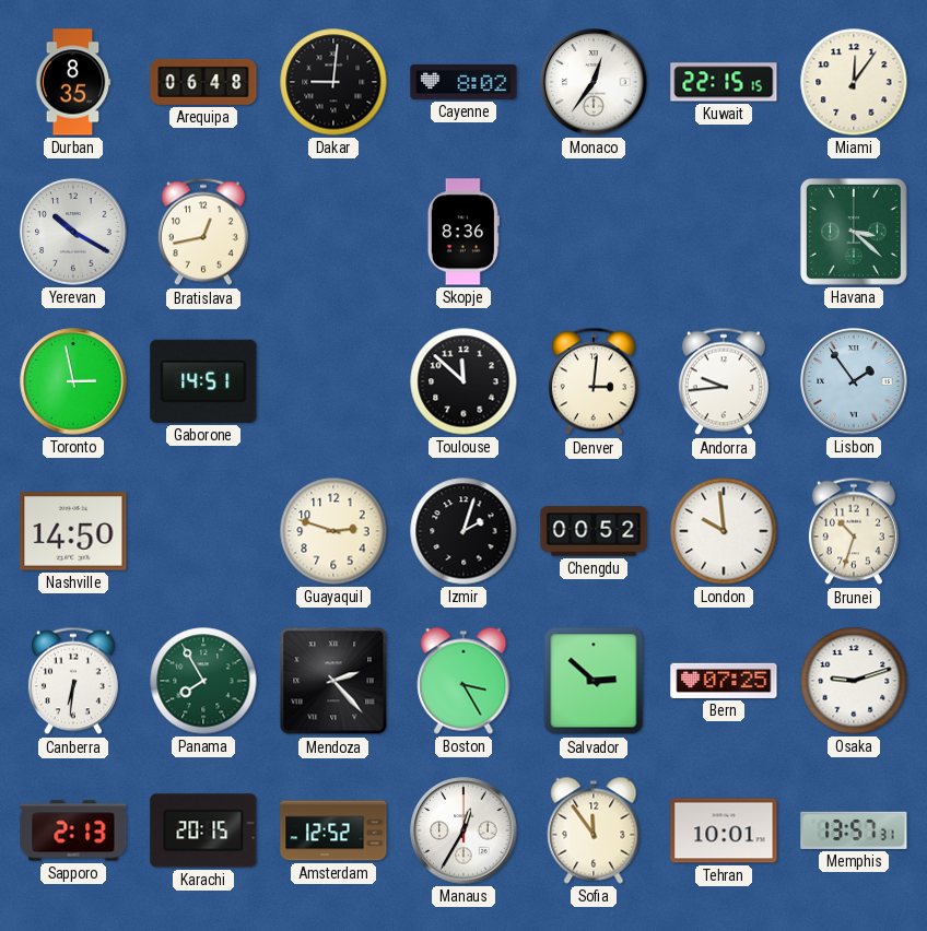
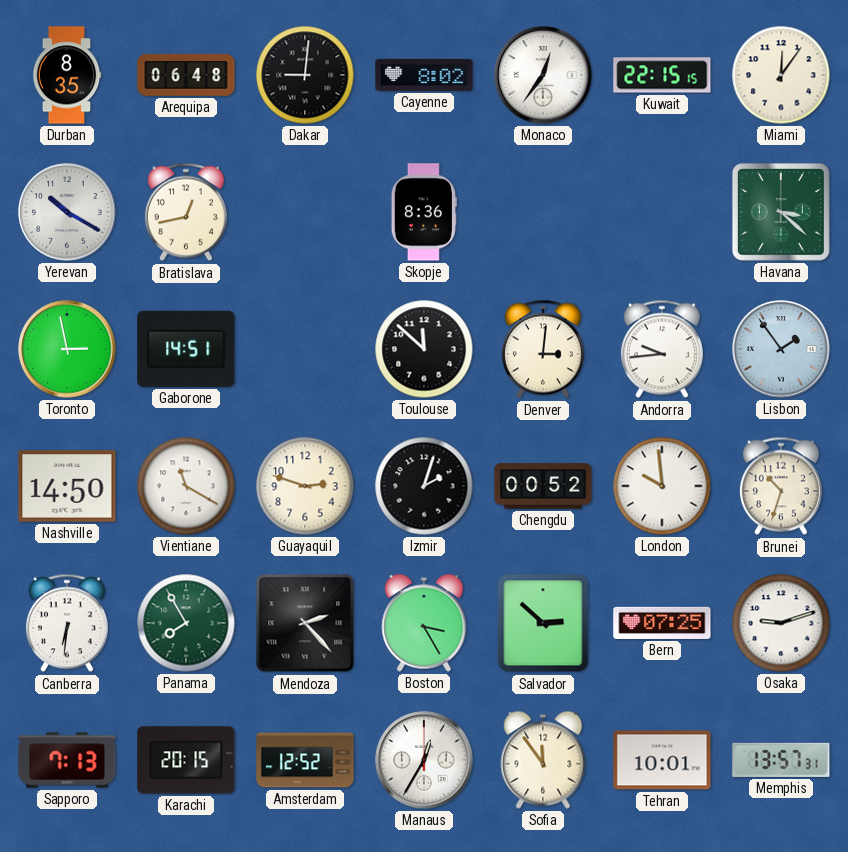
Vientiane: none -> 11:20 (186, 486)
Sapporo: 2:13 -> 7:13 (67, 760)
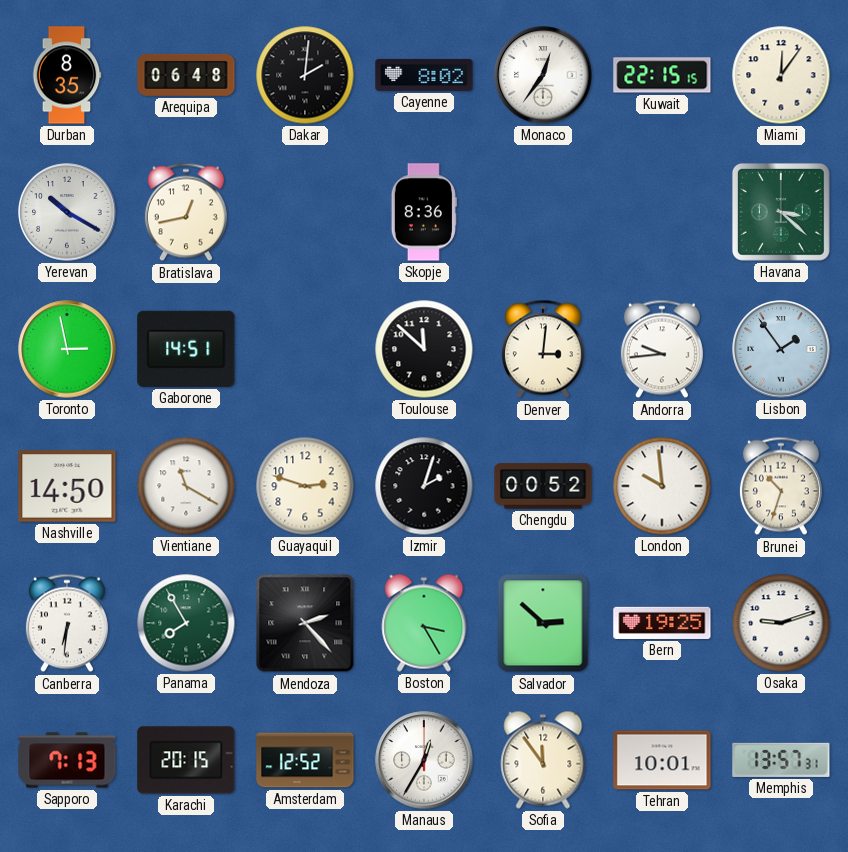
Dakar: 9:01 -> 2:01 (305, 75)
Bern: 07:25 -> 19:25 (662, 623)
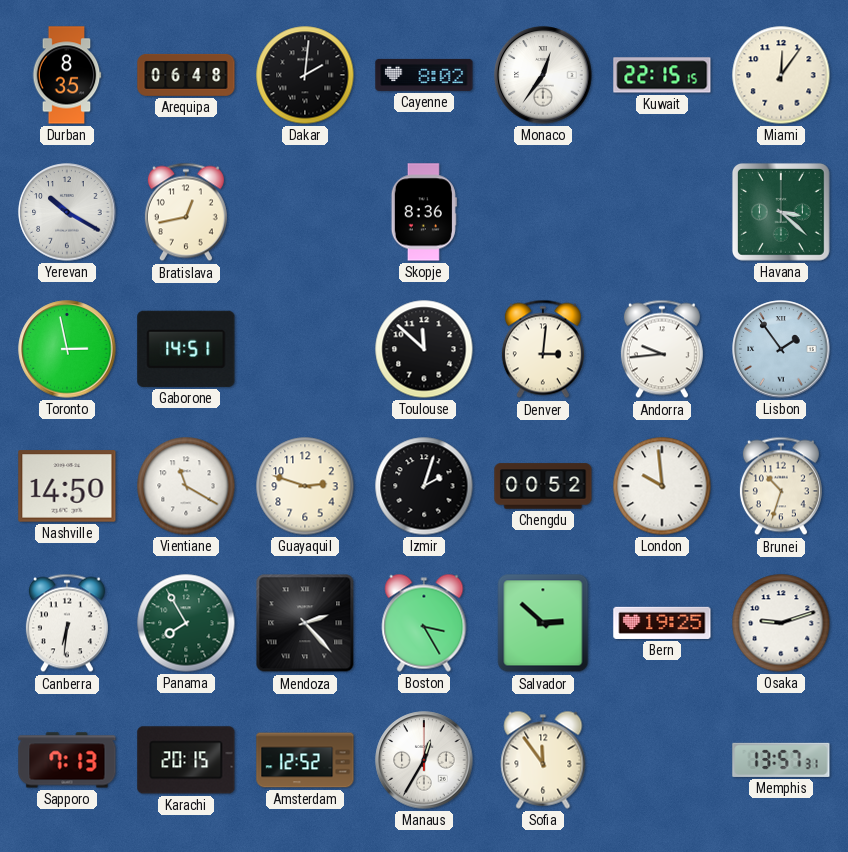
Tehran: 10:01 -> none (662, 760)
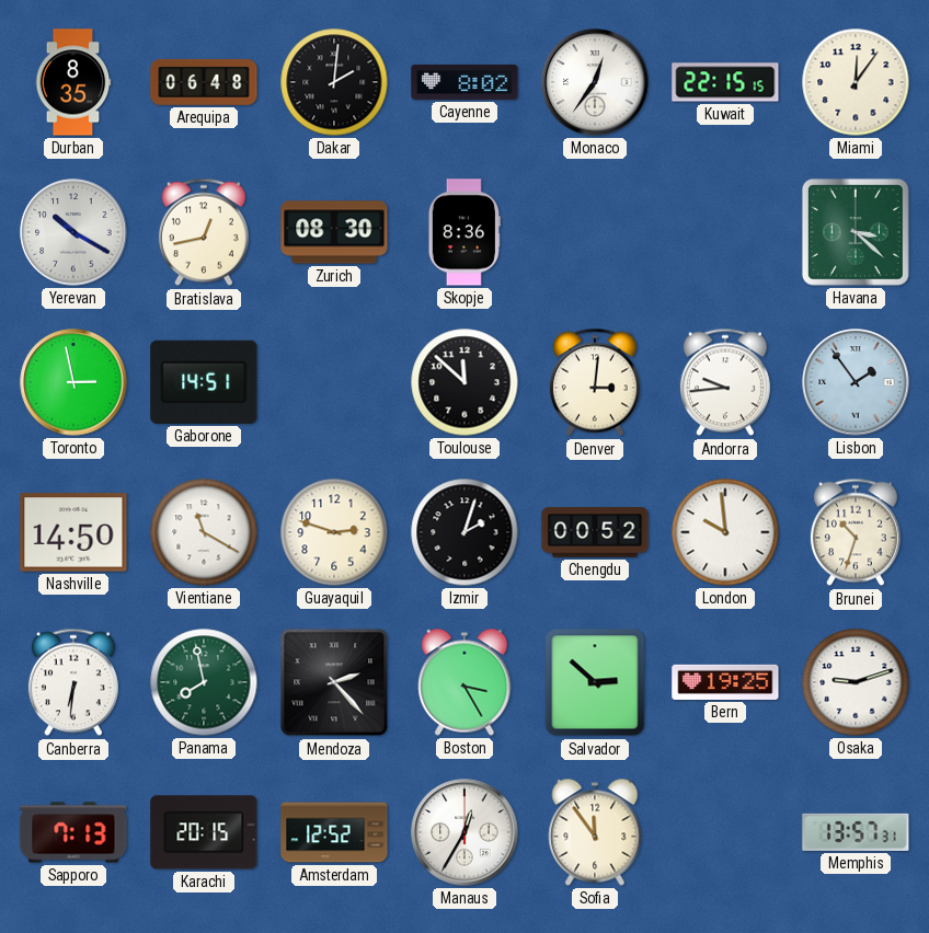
Zurich: none -> 08:30 (334, 232)
Panama: 7:55 -> 7:58 (204, 682)
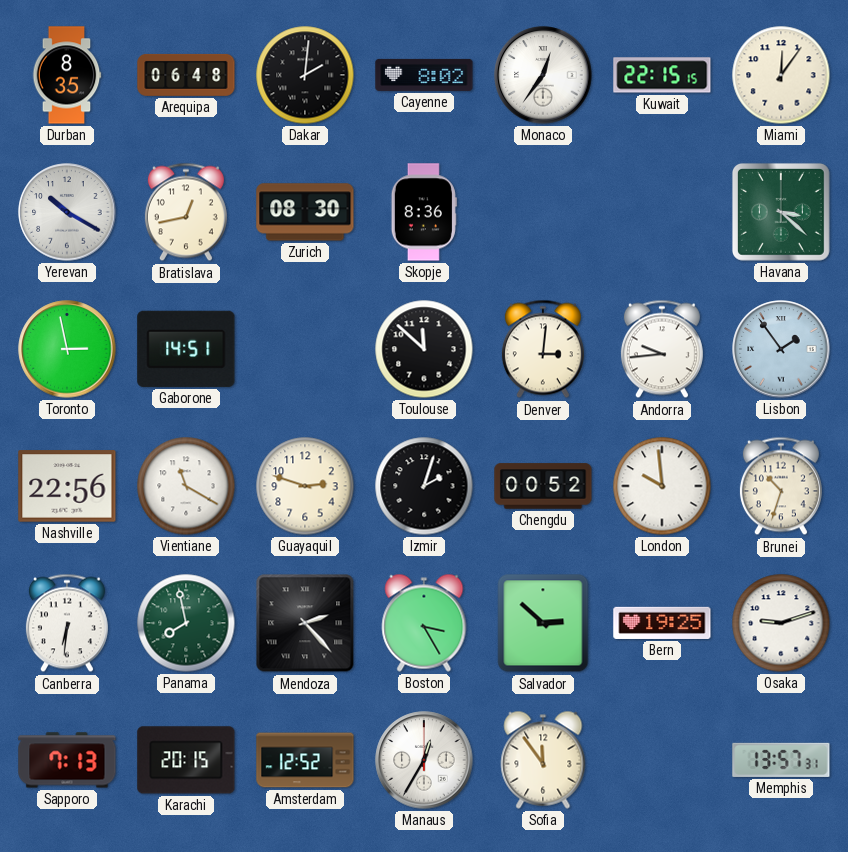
Nashville: 14:50 -> 22:56 (67, 486)
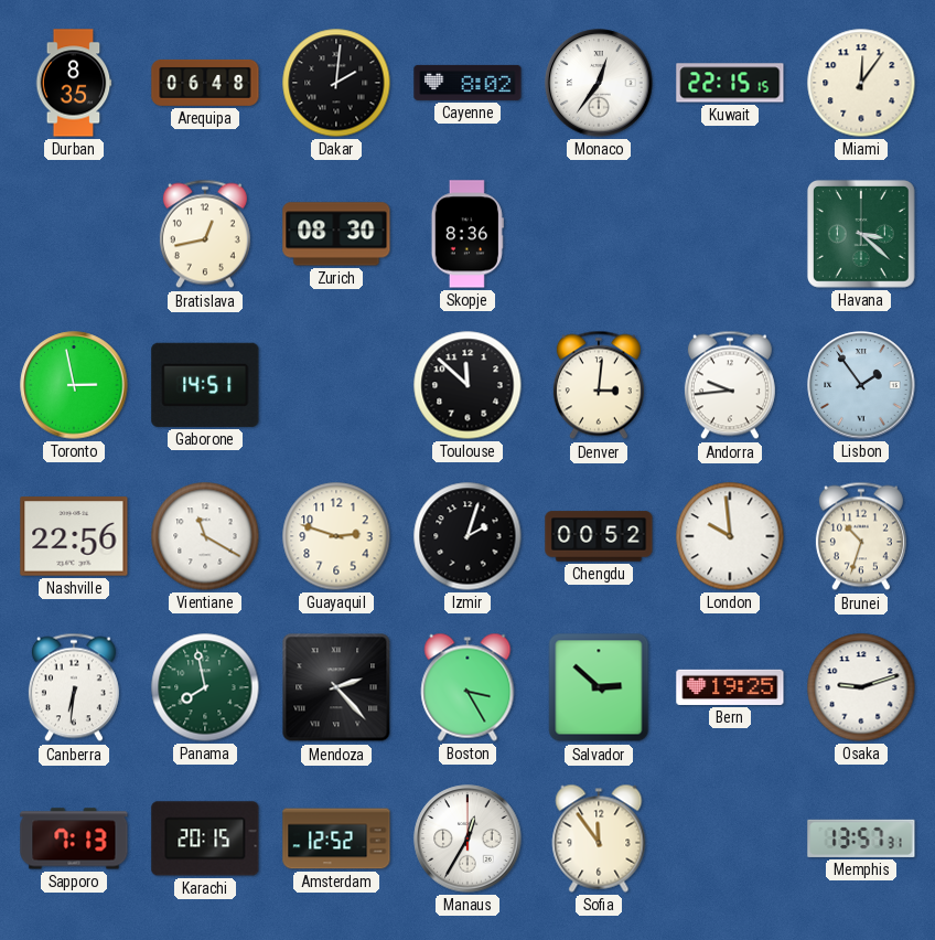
Yerevan: 10:20 -> none (67, 212)
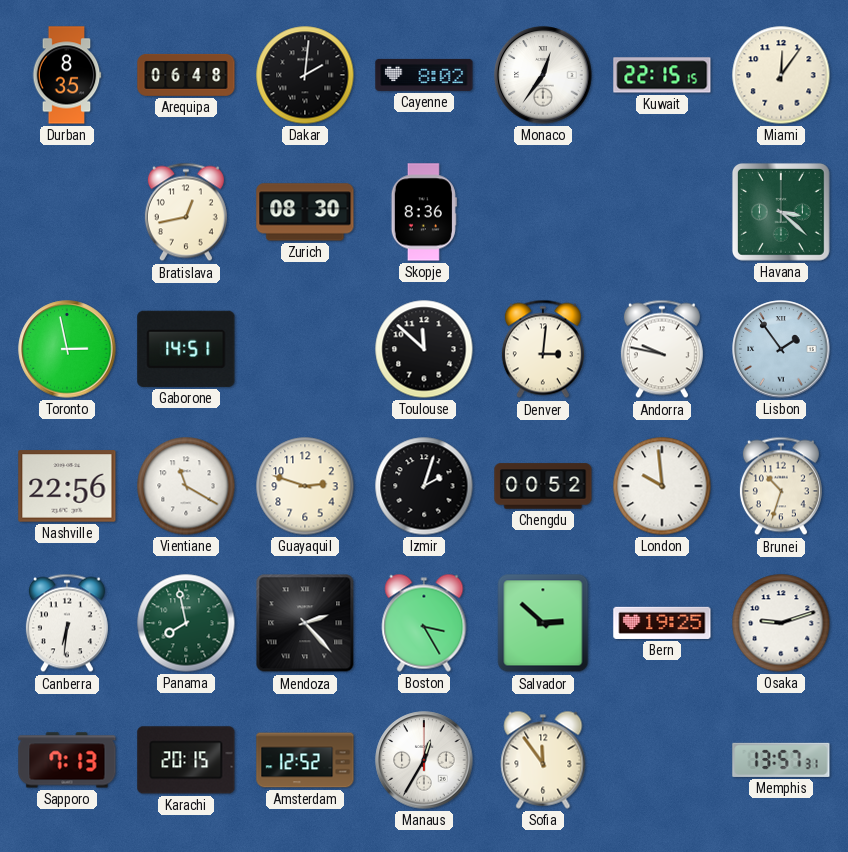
Andorra: 9:44 -> 9:47 (662, 349)
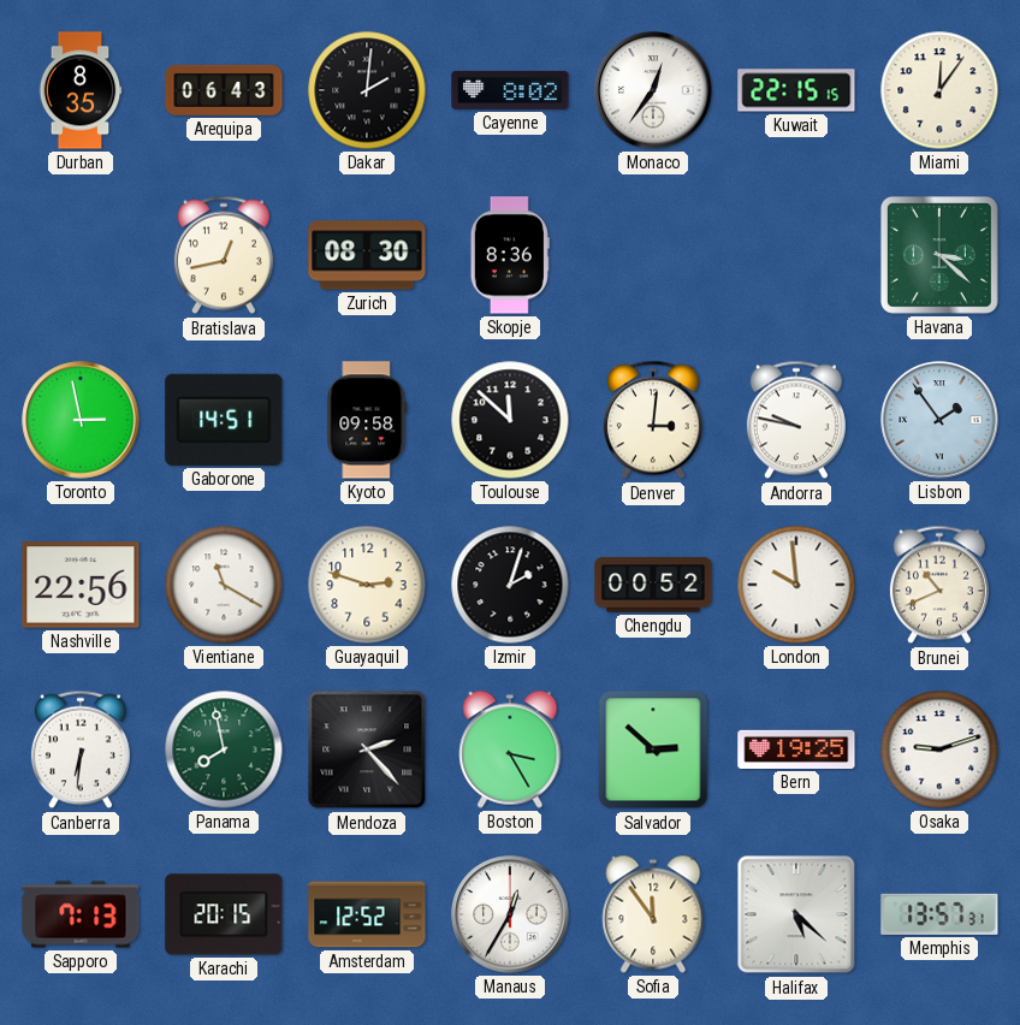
Arequipa: 06:48 -> 06:43 (224, 90)
Kyoto: none -> 09:58 (367, 420)
Brunei: 10:33 -> 10:41 (939, 585)
Halifax: none -> 5:22 (796, 914)
